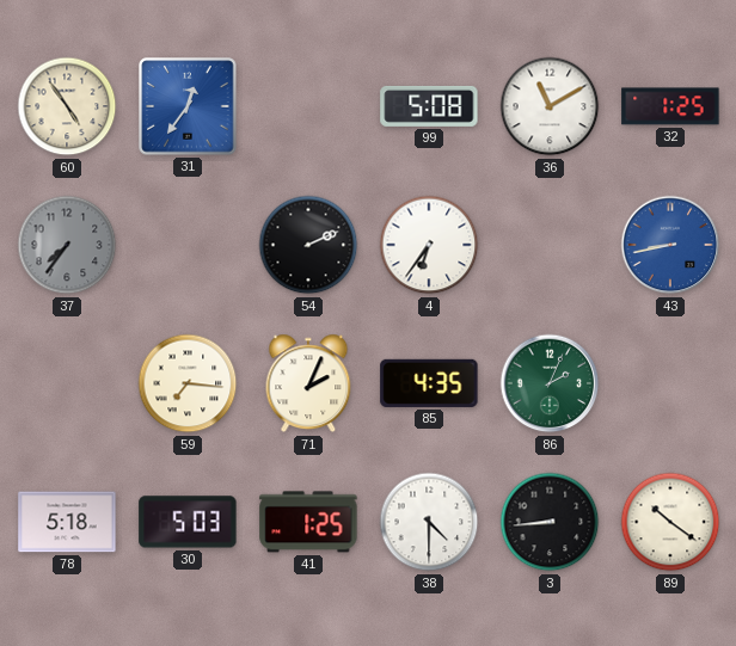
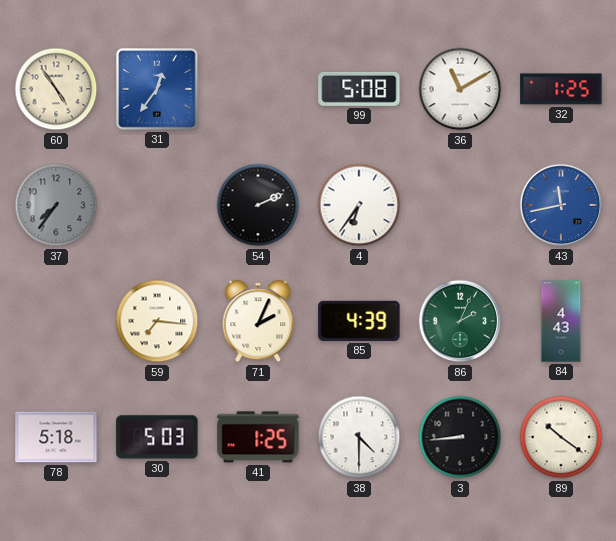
43: 8:43 -> 11:43 (561, 205)
85: 4:35 -> 4:39 (359, 321)
84: none -> 4:43 (561, 321)
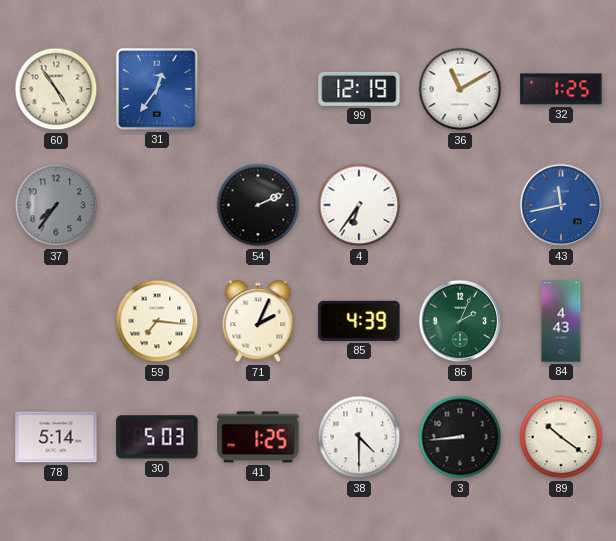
99: 5:08 -> 12:19 (359, 89)
78: 5:18 -> 5:14 (56, 437)
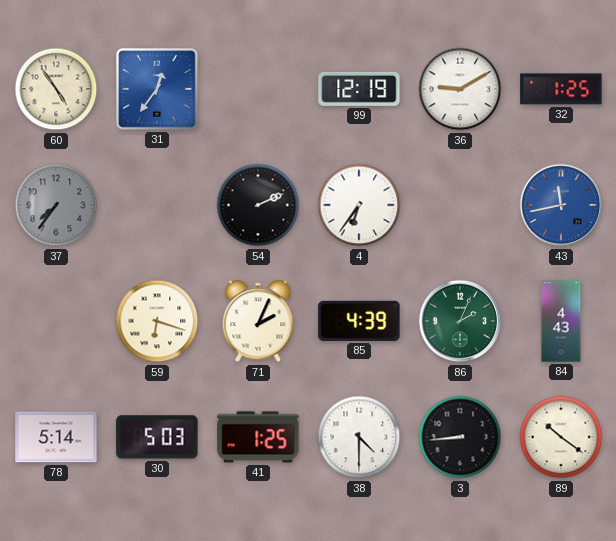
36: 11:10 -> 9:10 (460, 89)
59: 7:16 -> 6:18 (157, 321)
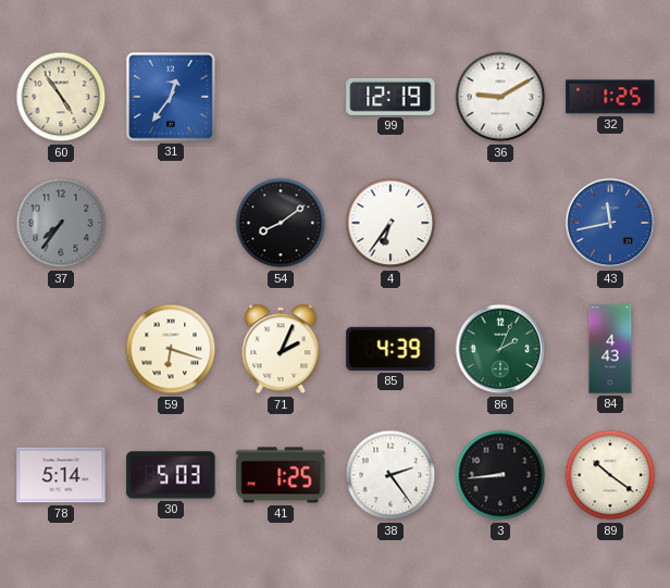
54: 2:11 -> 8:09 (281, 223)
38: 4:30 -> 2:24 (390, 475)
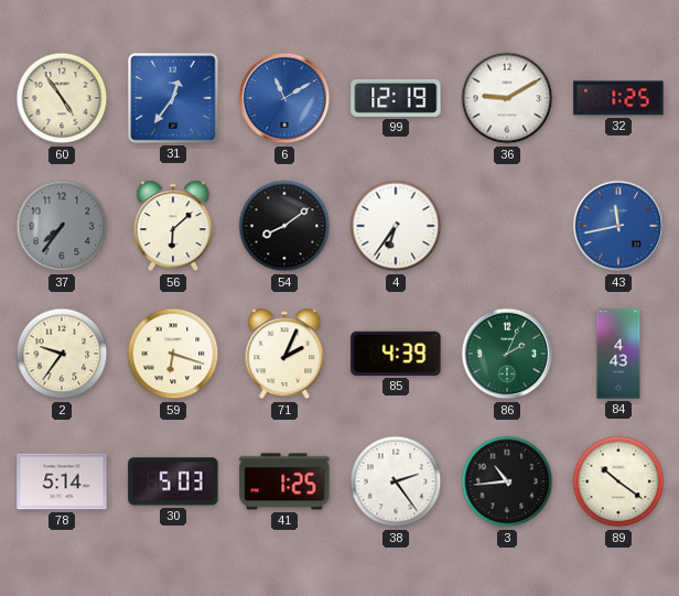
6: none -> 11:10 (284, 98)
56: none -> 6:08 (173, 226)
2: none -> 9:36 (62, 354)
3: 8:44 -> 10:44 (507, 481)
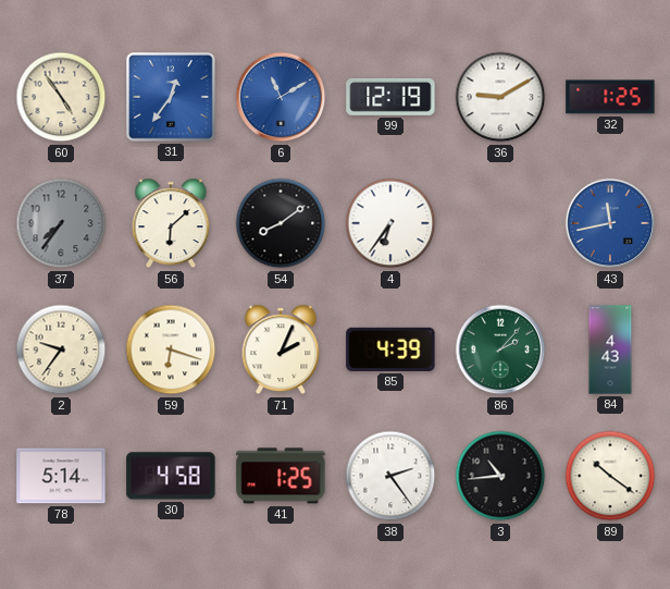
86: 2:04 -> 2:07 (500, 349)
30: 5:03 -> 4:58 (171, 476)
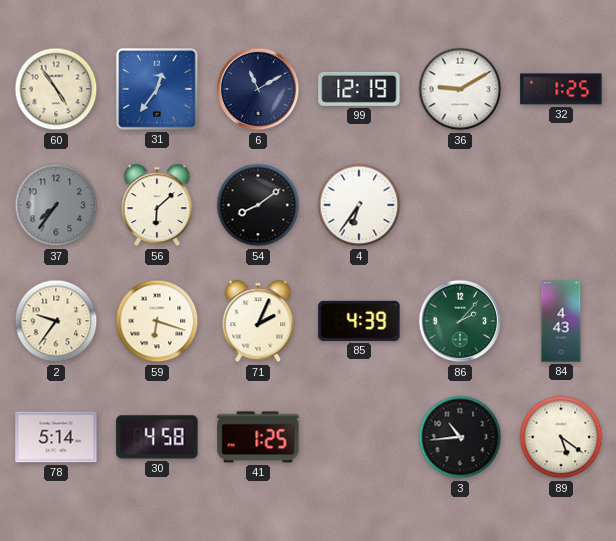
6 dial: blue -> navy (258, 89)
43: 11:43 -> none (610, 223)
38: 2:24 -> none (390, 476)
89: 10:21 -> 5:21 (561, 437)
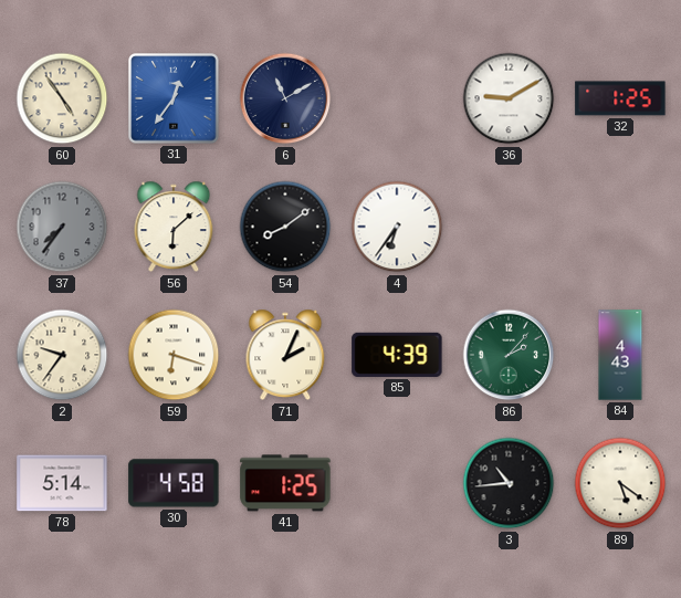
99: 12:19 -> none (359, 89)
